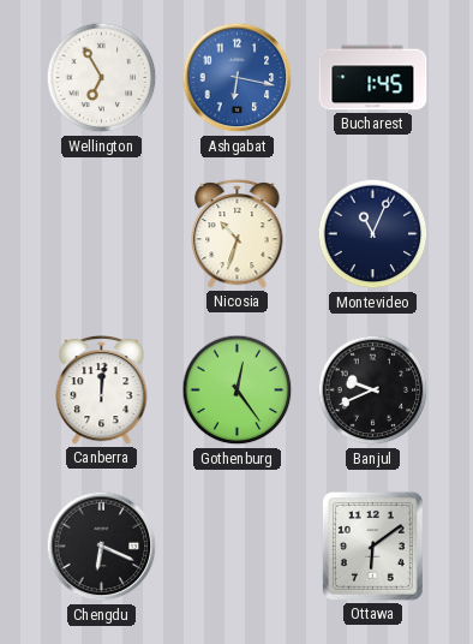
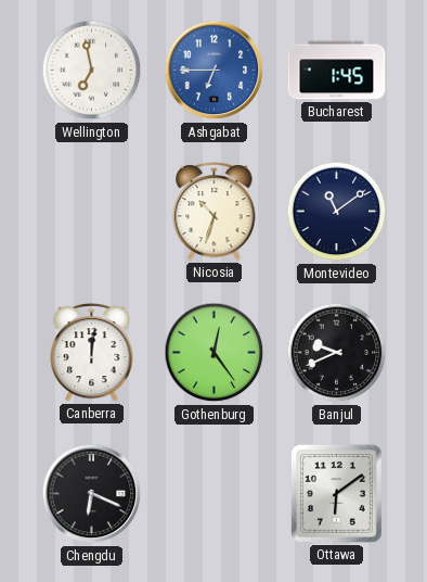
Wellington: 6:55 -> 6:58 (92, 71)
Ashgabat: 6:17 -> 6:45 (215, 71)
Montevideo: 11:04 -> 11:09 (337, 212)
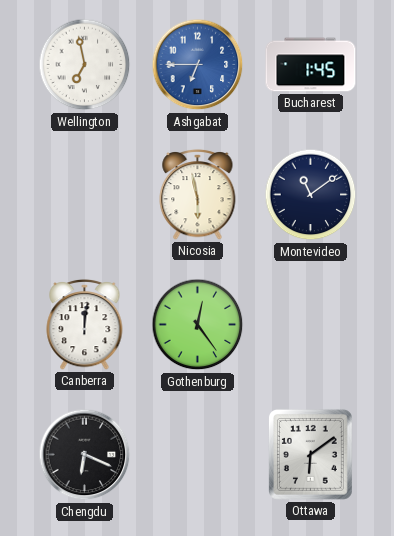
Nicosia: 10:33 -> 5:58 (198, 194)
Banjul: 9:41 -> none (337, 353)
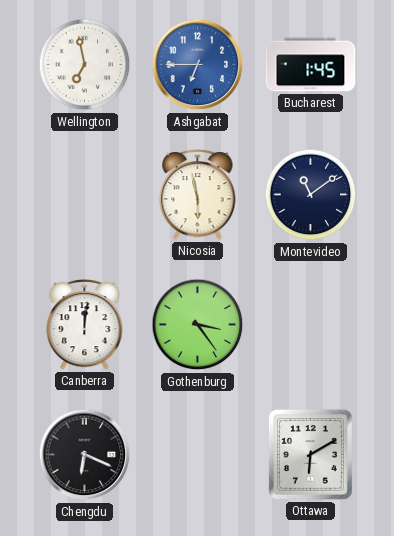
Gothenburg: 12:24 -> 3:24 (198, 325)
Ottawa: 6:09 -> 6:10 (310, 454)
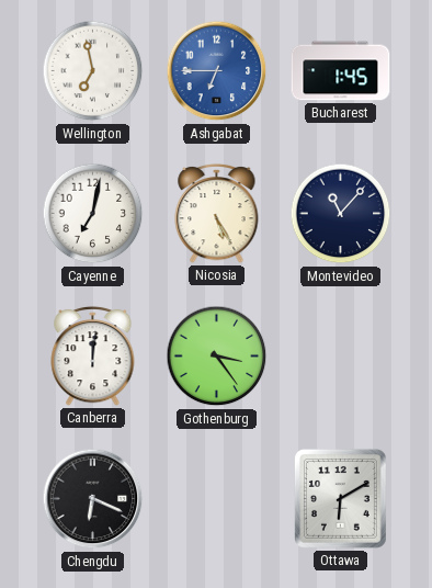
Cayenne: none -> 7:02 (93, 214)
Nicosia: 5:58 -> 5:25 (217, 213)
Montevideo: 11:09 -> 11:07 (341, 214)
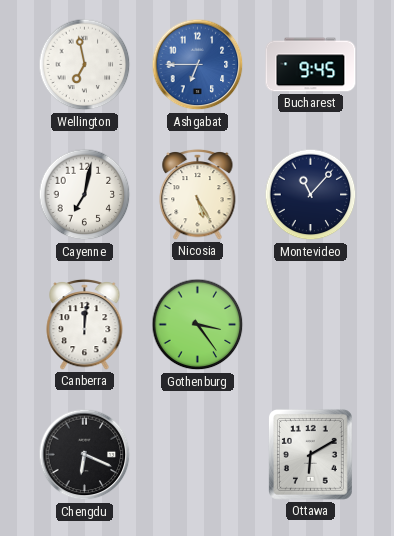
Bucharest: 1:45 -> 9:45 (311, 65)
